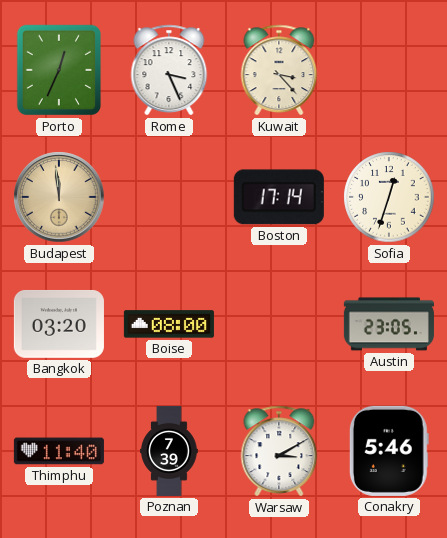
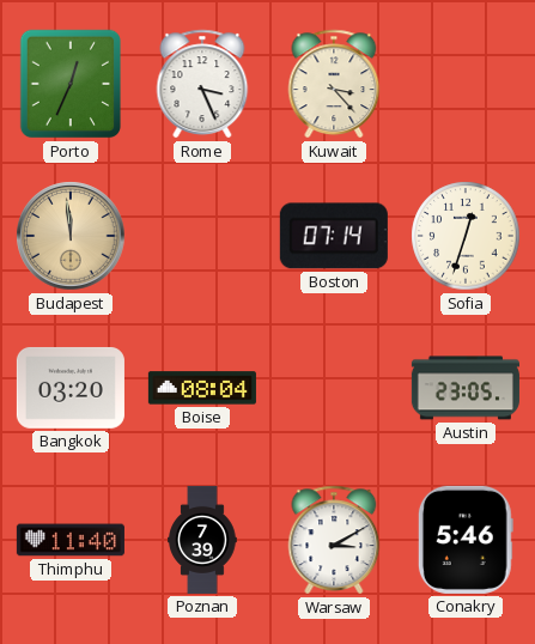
Boston: 17:14 -> 07:14 (334, 236)
Boise: 08:00 -> 08:04 (202, 388)
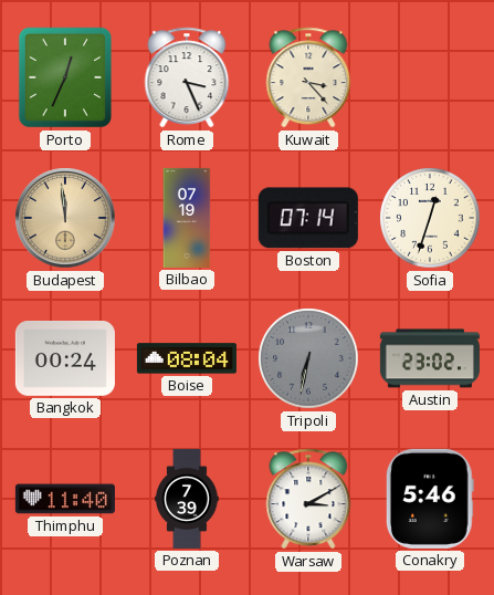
Bilbao: none -> 07:19 (187, 218)
Bangkok: 03:20 -> 00:24 (65, 358)
Tripoli: none -> 6:32 (308, 358)
Austin: 23:05 -> 23:02 (430, 358)
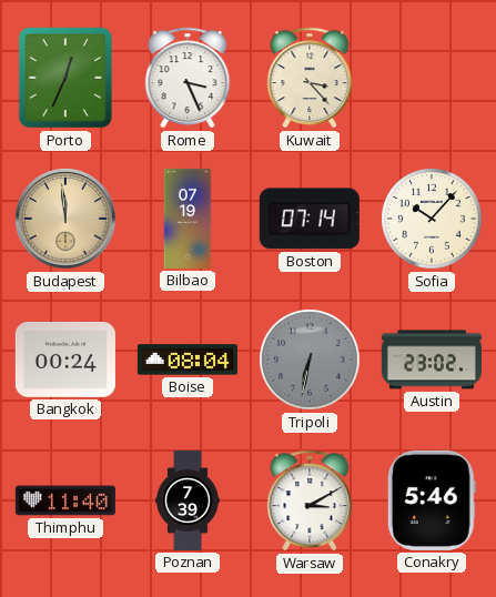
Sofia: 12:33 -> 10:07 (432, 219)
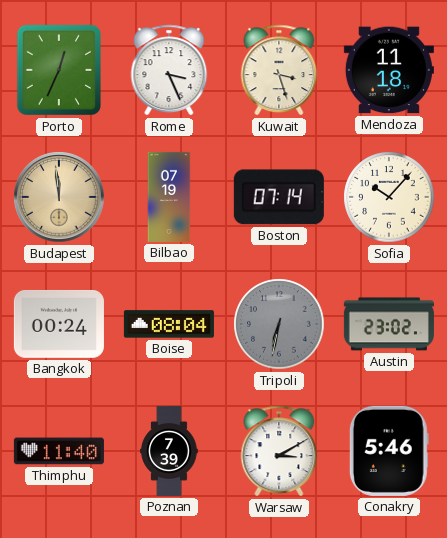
Kuwait: 3:23 -> 3:27 (279, 70)
Mendoza: none -> 11:18 (389, 70)
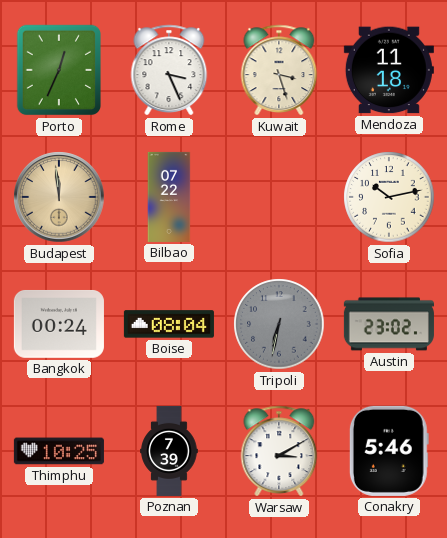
Bilbao: 07:19 -> 07:22 (169, 197)
Boston: 07:14 -> none (279, 197)
Sofia: 10:07 -> 10:13 (389, 197)
Thimphu: 11:40 -> 10:25 (59, 451)
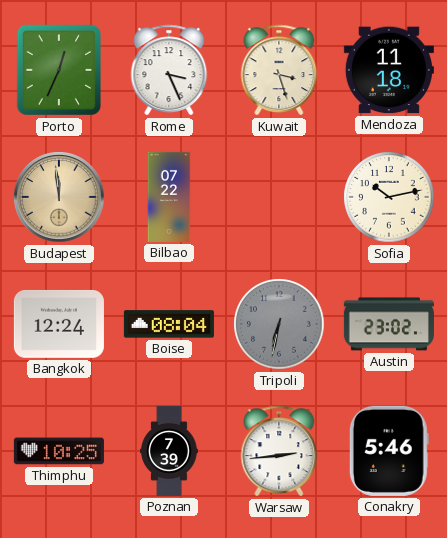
Bangkok: 00:24 -> 12:24 (59, 324)
Warsaw: 3:10 -> 2:44 (279, 451)
